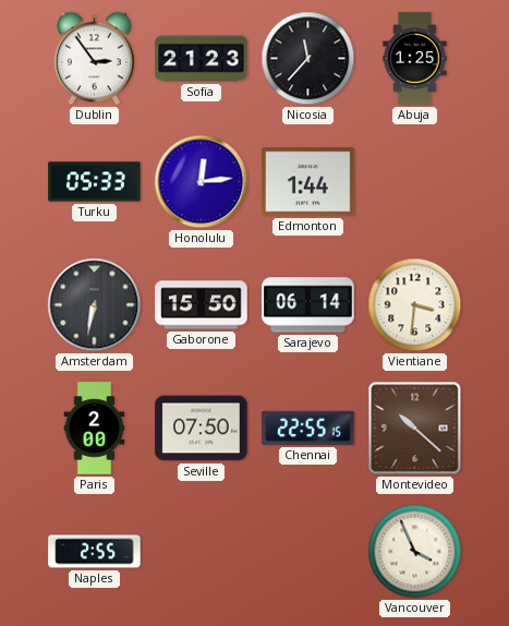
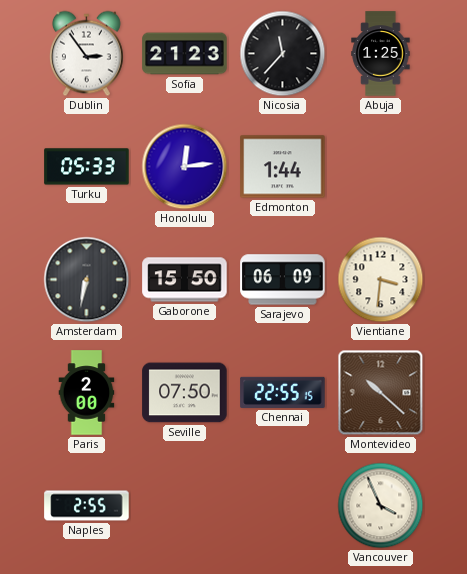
Sarajevo: 06:14 -> 06:09 (283, 280)
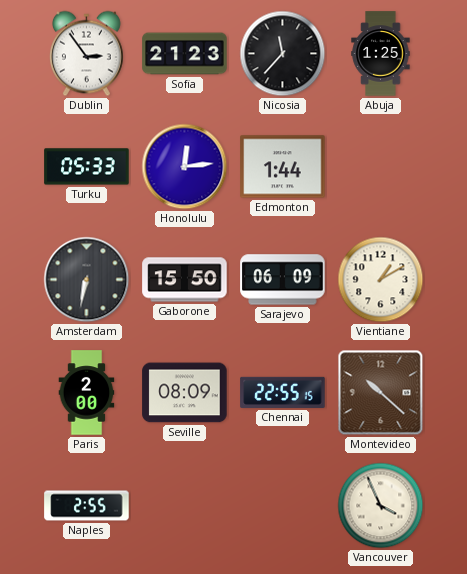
Vientiane: 3:31 -> 1:10 (381, 280)
Seville: 07:50 -> 08:09 (185, 393)
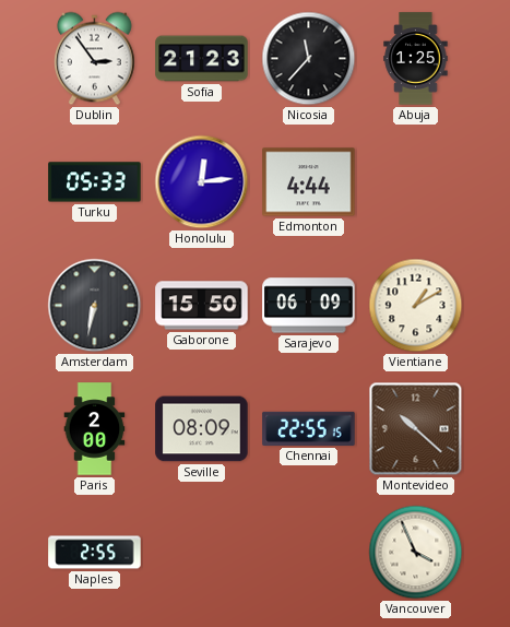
Edmonton: 1:44 -> 4:44 (309, 182)
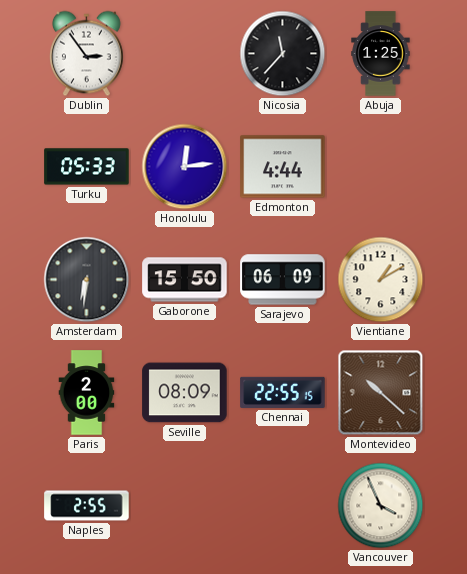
Sofia: 21:23 -> none (202, 59)
Amsterdam: 6:32 -> 6:31 (87, 280)
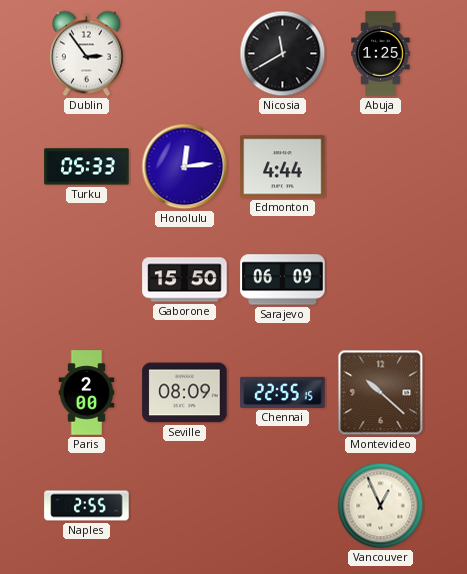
Nicosia: 11:37 -> 11:40 (283, 54)
Amsterdam: 6:31 -> none (87, 280)
Vientiane: 1:10 -> none (381, 280)
Vancouver: 3:56 -> 12:56 (381, 506)
